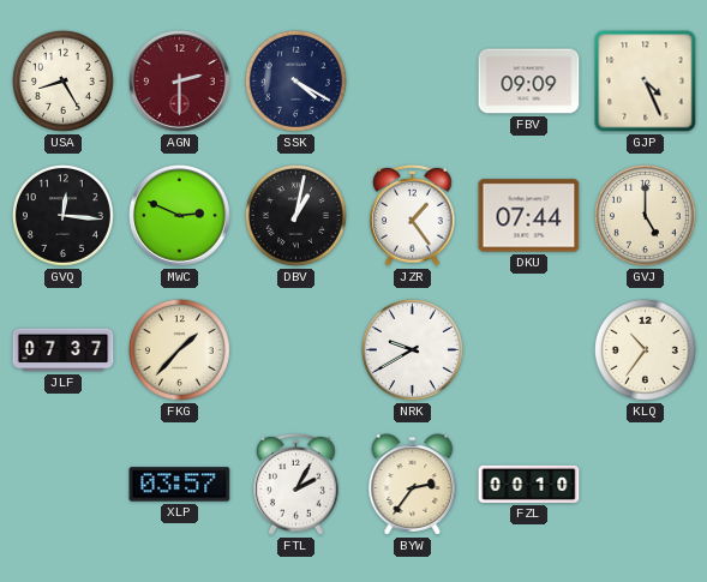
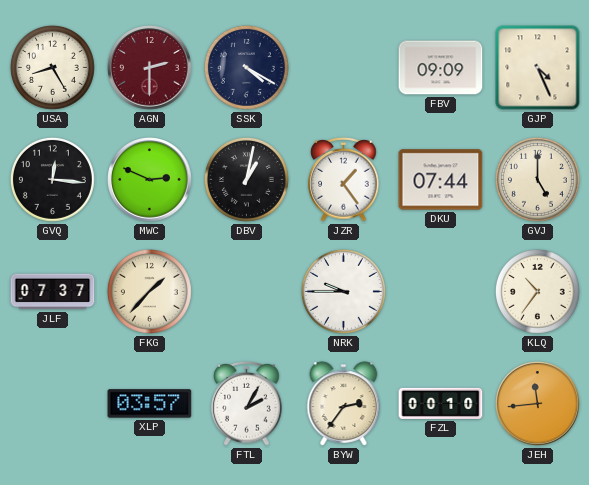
NRK: 9:40 -> 9:45 (343, 291)
JEH: none -> 11:44 (538, 404)
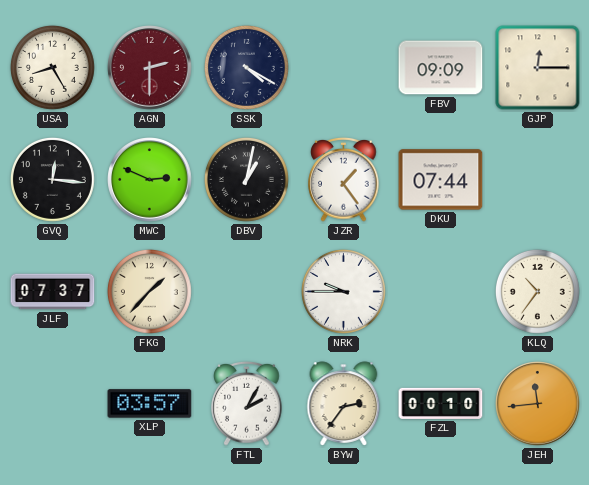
GJP: 4:26 -> 12:15 (538, 68)
GVJ: 5:00 -> none (537, 179)
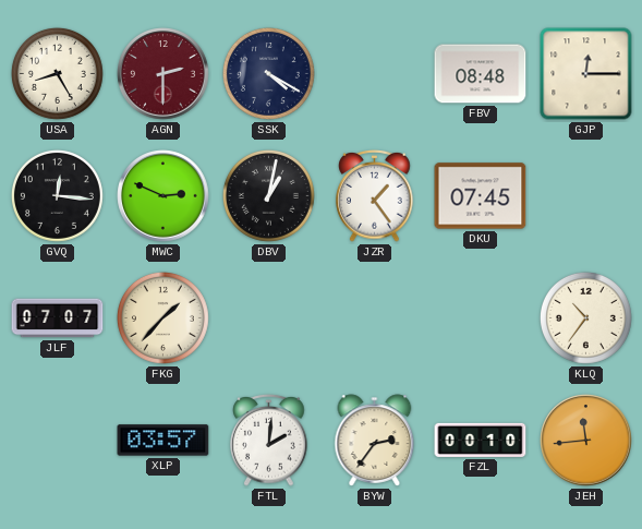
FBV: 09:09 -> 08:48 (481, 74)
DKU: 07:44 -> 07:45 (481, 196)
JLF: 07:37 -> 07:07 (58, 318)
NRK: 9:45 -> none (343, 291)
FTL: 2:05 -> 2:01 (269, 441)
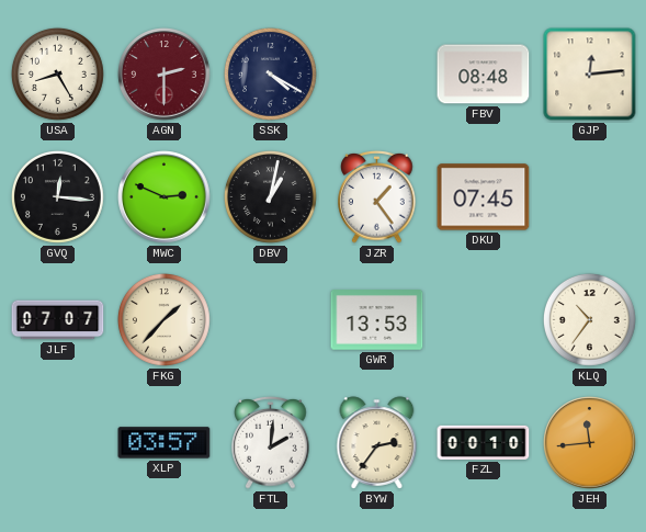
GJP: 12:15 -> 12:14 (590, 75)
GWR: none -> 13:53 (377, 320)
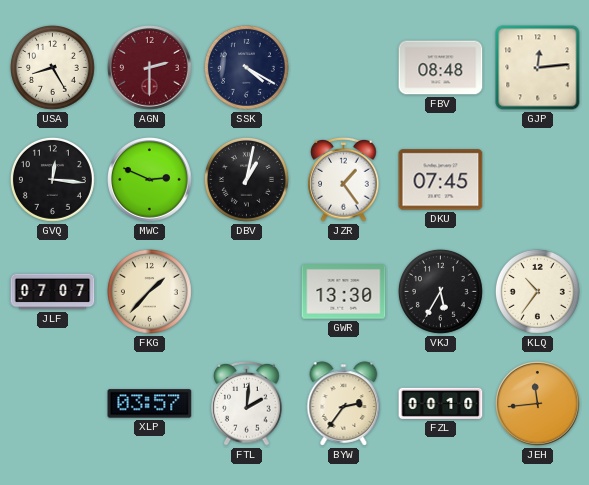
GWR: 13:53 -> 13:30 (344, 292)
VKJ: none -> 5:35 (440, 291)
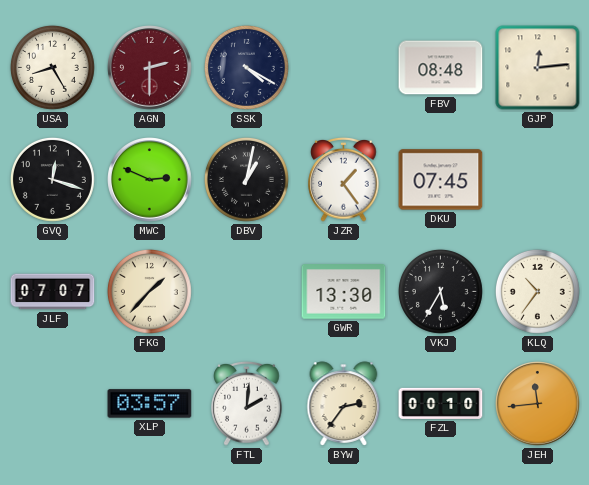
GVQ: 12:16 -> 12:18 (52, 179)
